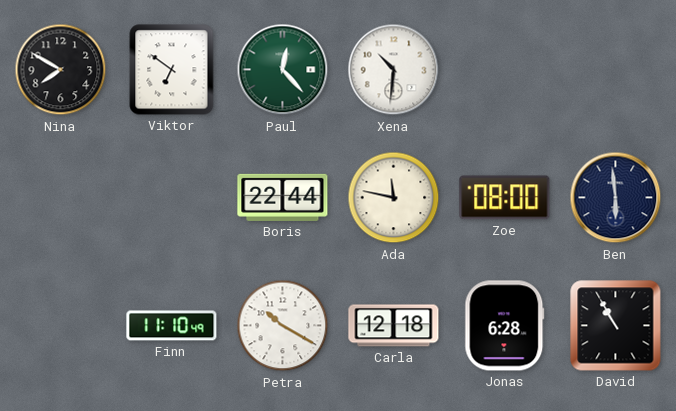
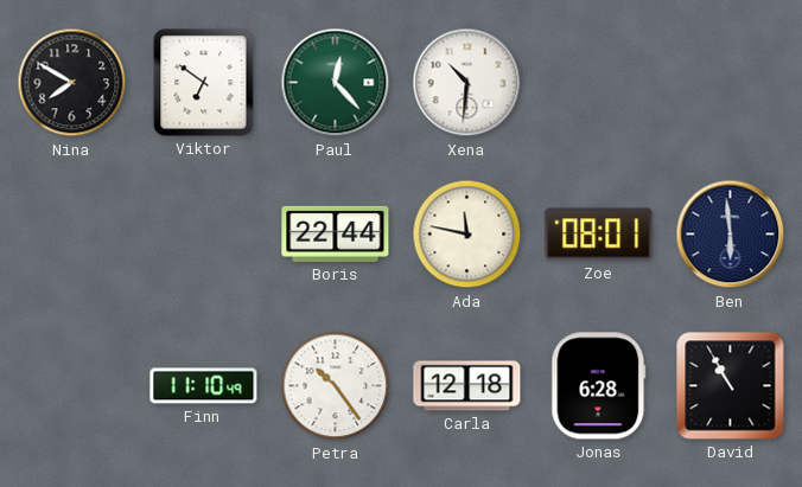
Zoe: 08:00 -> 08:01 (599, 235)
Petra: 10:20 -> 10:24 (336, 386)
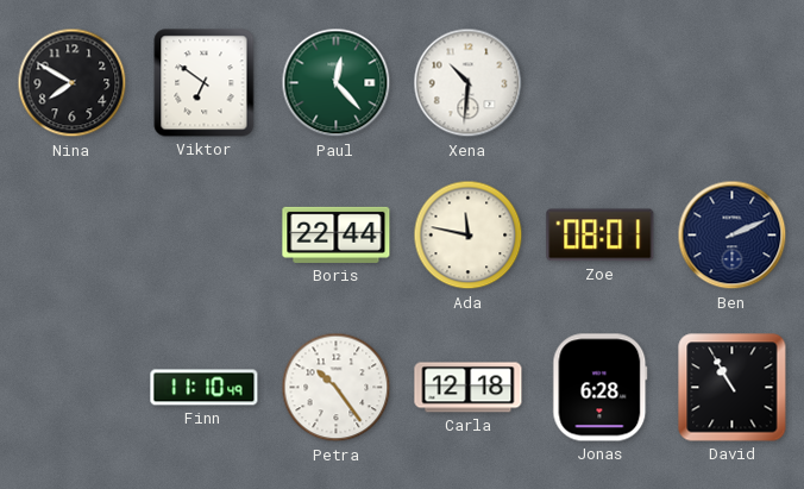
Ben: 5:59 -> 2:11 (733, 236)
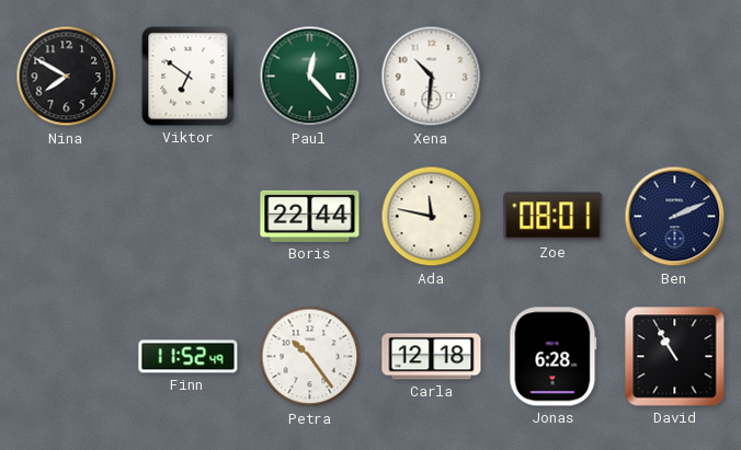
Finn: 11:10 -> 11:52 (189, 357)
